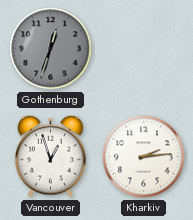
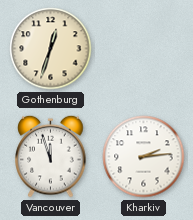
Gothenburg dial: grey -> cream (51, 49)
Vancouver: 12:57 -> 11:57 (51, 156)
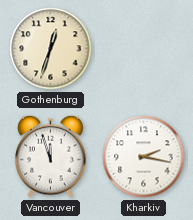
Kharkiv: 2:14 -> 2:17 (144, 157)
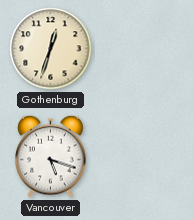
Vancouver: 11:57 -> 5:18 (51, 156)
Kharkiv: 2:17 -> none (144, 157)
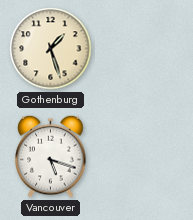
Gothenburg: 12:33 -> 1:27 (51, 49)
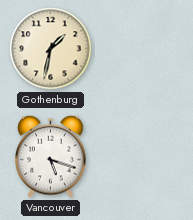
Gothenburg: 1:27 -> 1:32 (51, 49)
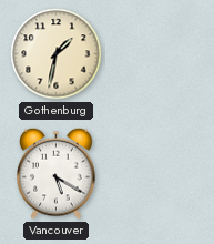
Vancouver: 5:18 -> 5:20 (57, 173)
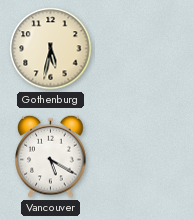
Gothenburg: 1:32 -> 5:32 (51, 49)
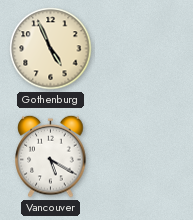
Gothenburg: 5:32 -> 4:56 (51, 49)
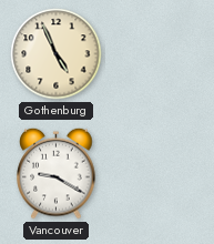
Vancouver: 5:20 -> 9:20 (57, 173)
